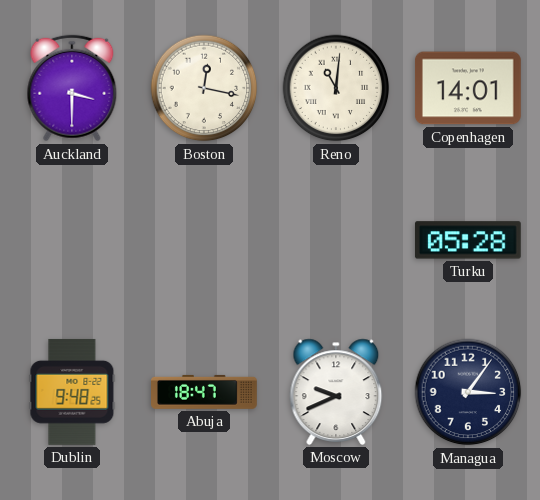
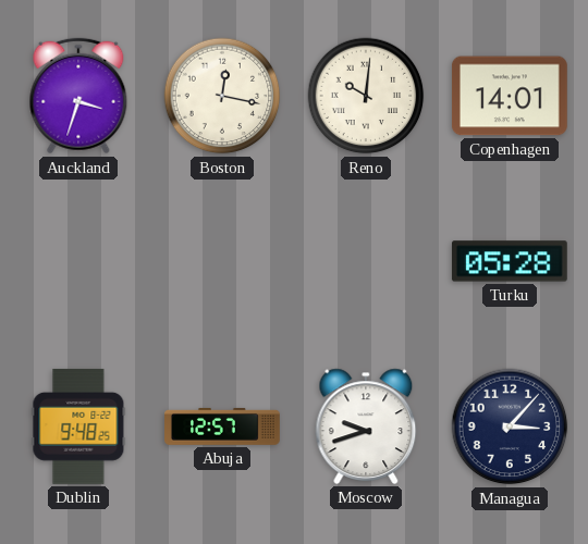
Auckland: 3:30 -> 3:33 (78, 96)
Reno: 11:01 -> 10:01 (366, 96)
Abuja: 18:47 -> 12:57 (223, 426)
Moscow: 9:41 -> 9:42 (366, 426)
Managua: 3:06 -> 3:07 (510, 426)
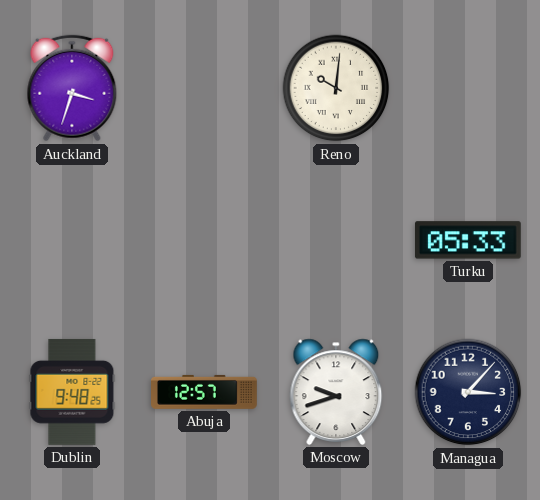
Boston: 12:17 -> none (222, 96)
Copenhagen: 14:01 -> none (510, 96)
Turku: 05:28 -> 05:33 (468, 240)
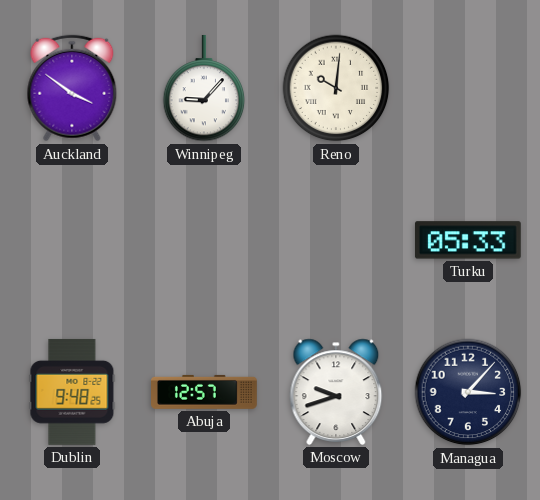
Auckland: 3:33 -> 3:51 (72, 88)
Winnipeg: none -> 9:07 (204, 88)
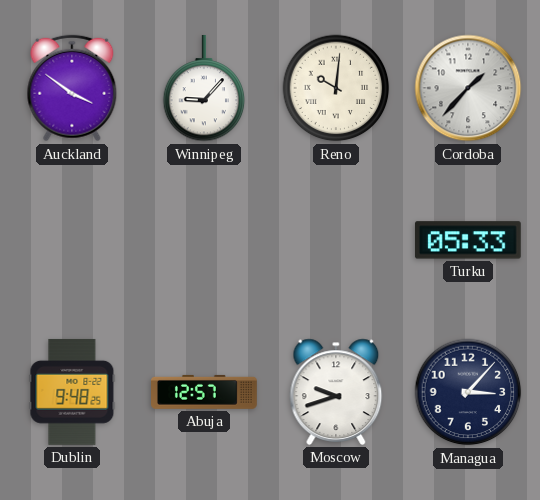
Cordoba: none -> 1:37 (468, 88)
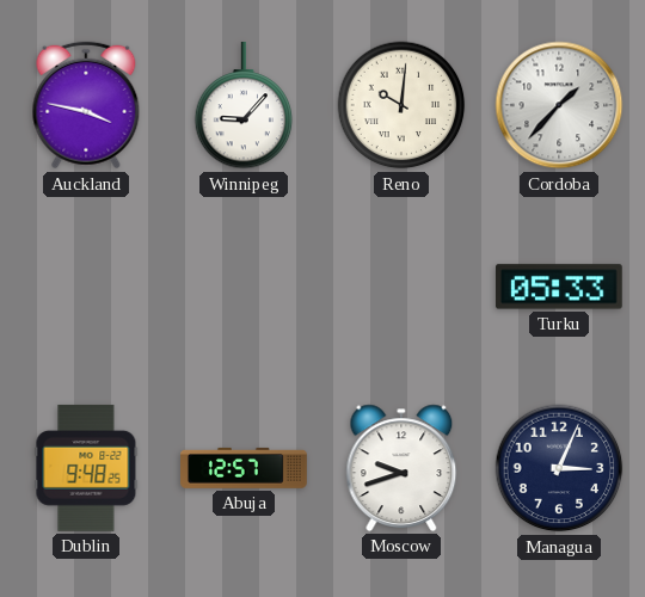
Auckland: 3:51 -> 3:47 (86, 105)
Managua: 3:07 -> 3:04 (559, 468)
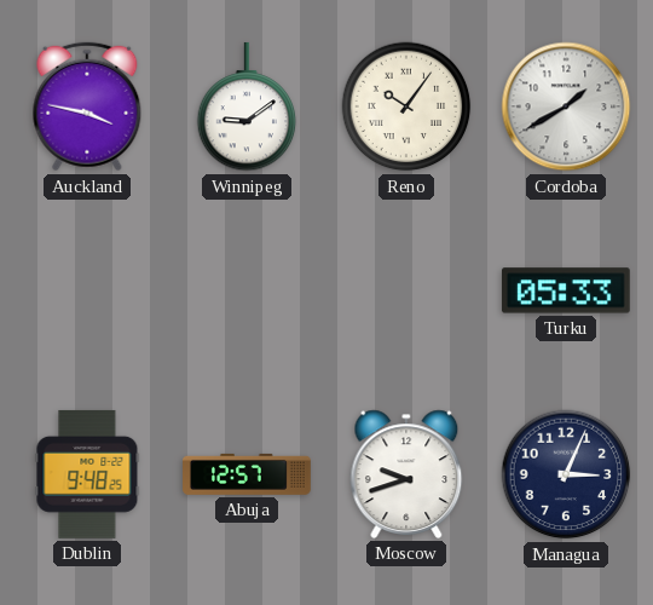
Winnipeg: 9:07 -> 9:09 (247, 106)
Reno: 10:01 -> 10:06 (406, 106)
Cordoba: 1:37 -> 1:40 (566, 106)
